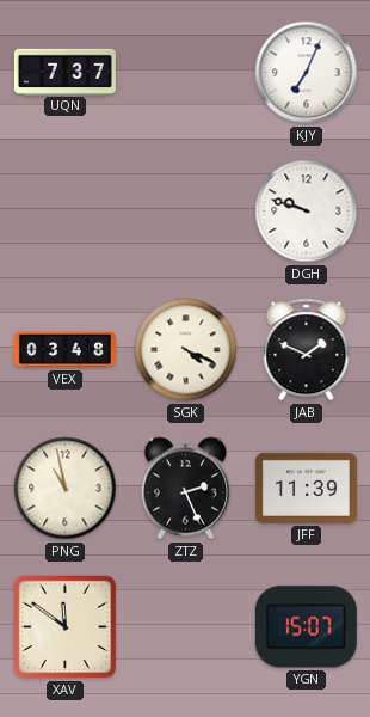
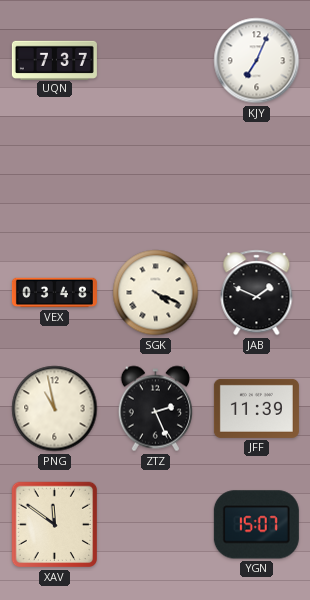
DGH: 9:48 -> none (307, 212)
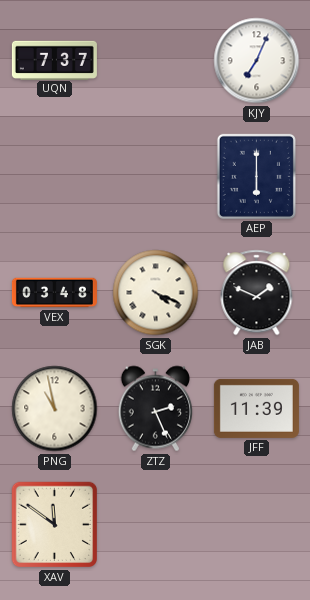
AEP: none -> 6:00 (256, 176)
YGN: 15:07 -> none (256, 525)
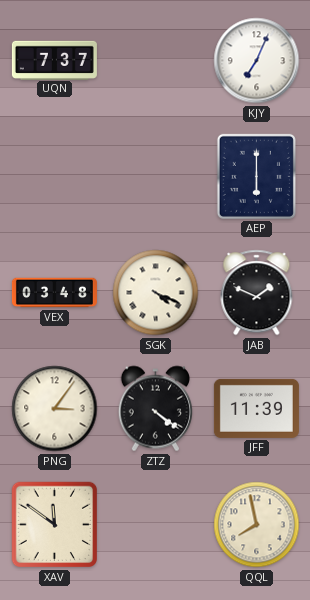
PNG: 10:58 -> 3:06 (55, 409)
ZTZ: 2:26 -> 4:21 (155, 409)
QQL: none -> 7:58 (257, 525)
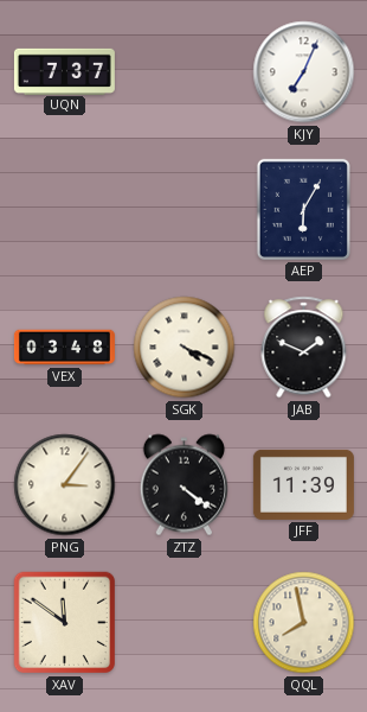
AEP: 6:00 -> 6:05 (303, 209)
